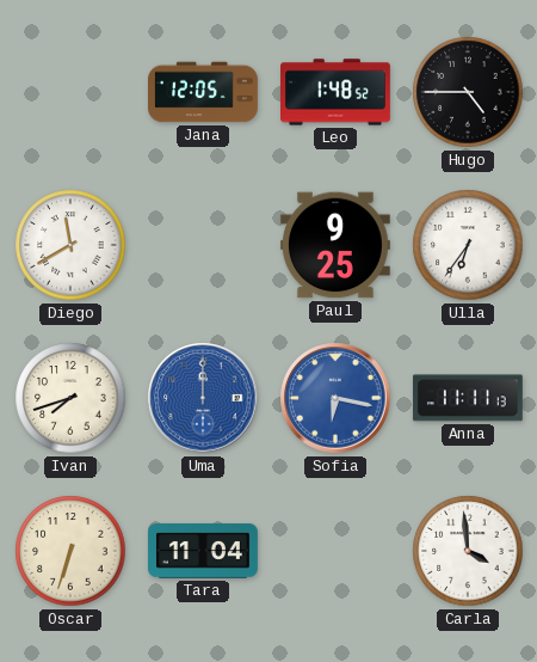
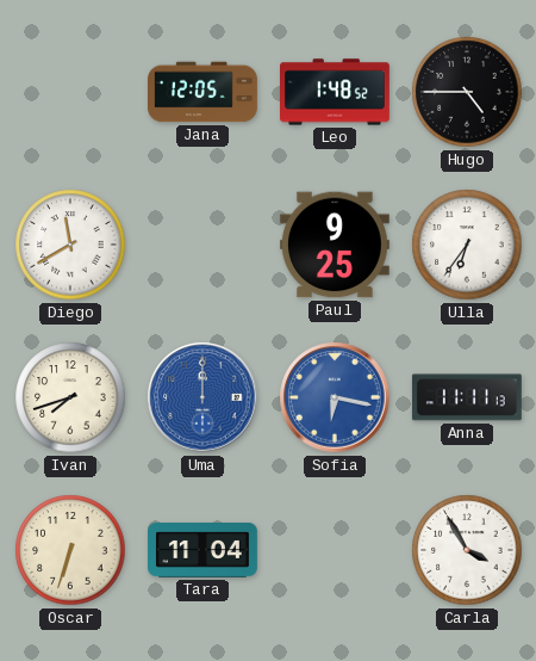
Carla: 3:59 -> 3:55 (467, 550)
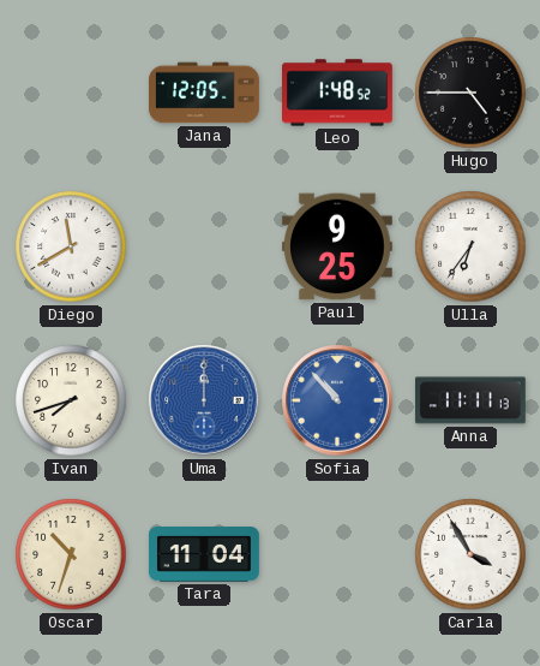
Sofia: 6:17 -> 10:53 (337, 400)
Oscar: 6:33 -> 10:33 (71, 554)
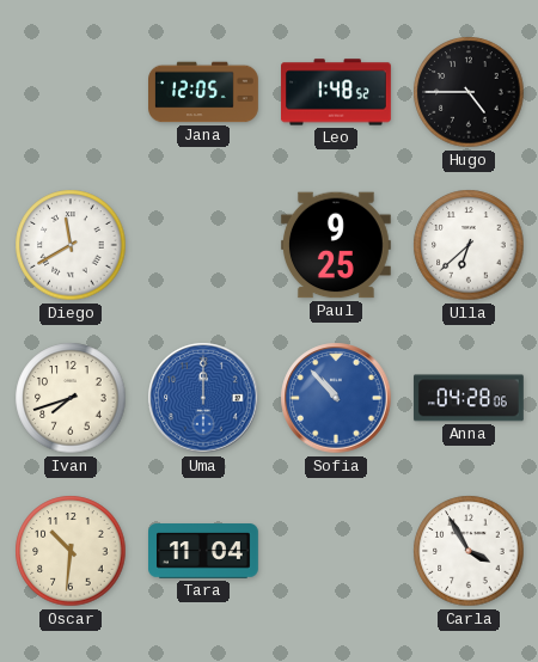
Ulla: 6:36 -> 6:38 (469, 245)
Anna: 11:11 -> 04:28 (469, 398)
Oscar: 10:33 -> 10:31 (71, 551)
